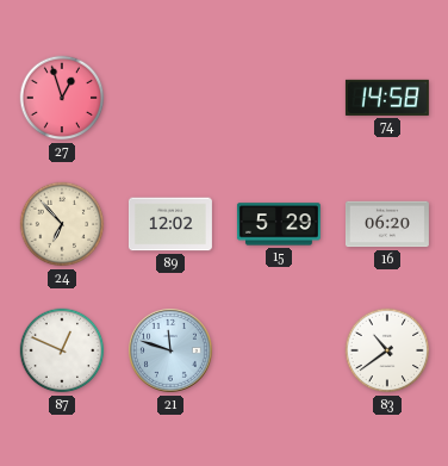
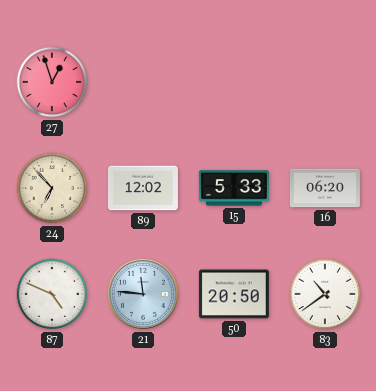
74: 14:58 -> none (387, 98)
15: 5:29 -> 5:33 (234, 188)
87: 12:49 -> 4:49 (52, 294)
21: 11:48 -> 11:46 (144, 295)
50: none -> 20:50 (234, 294)
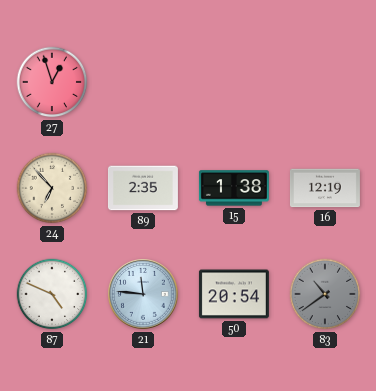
89: 12:02 -> 2:35 (143, 188)
15: 5:33 -> 1:38 (234, 188)
16: 06:20 -> 12:19 (325, 188)
50: 20:50 -> 20:54 (234, 294)
83 dial: white -> grey (325, 294)
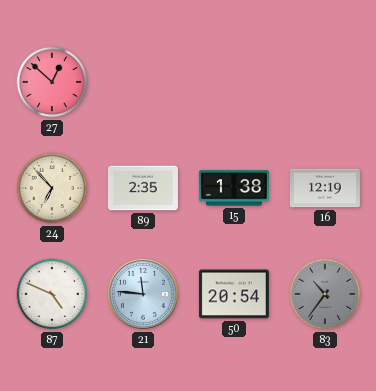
27: 12:57 -> 12:52 (52, 82)
83: 10:39 -> 10:36 (325, 294)
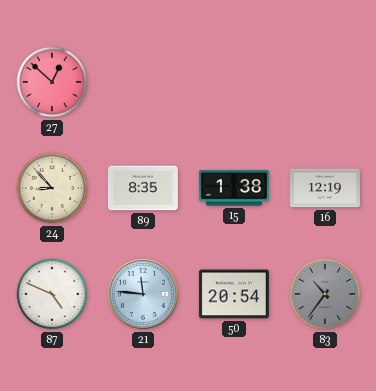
24: 6:53 -> 8:53 (52, 188)
89: 2:35 -> 8:35 (143, 188)
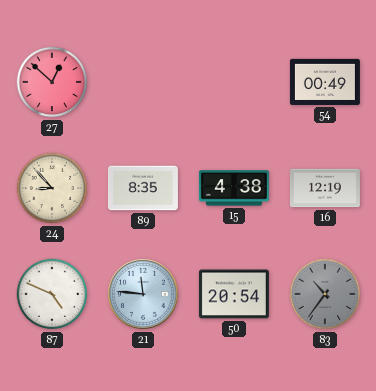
54: none -> 00:49 (325, 82)
15: 1:38 -> 4:38 (234, 188)
